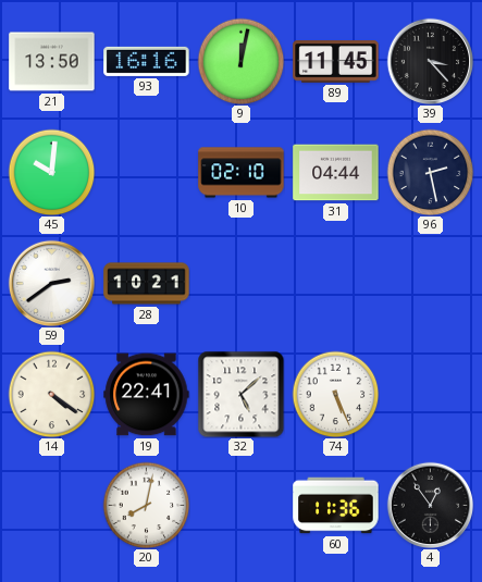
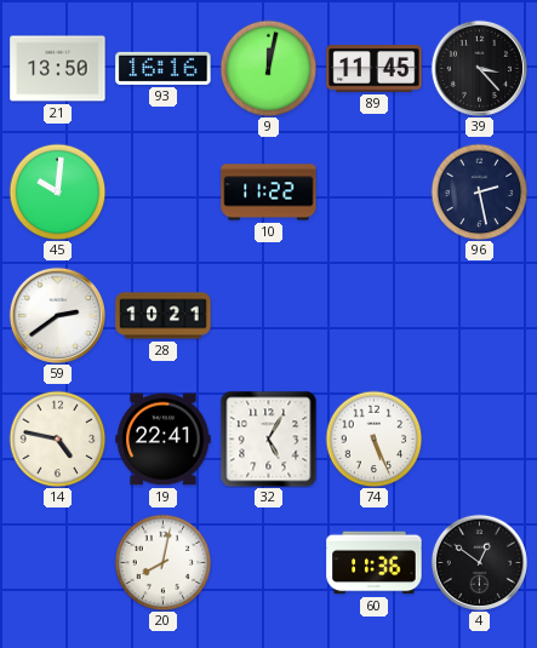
10: 02:10 -> 11:22 (269, 193)
31: 04:44 -> none (336, 173)
14: 4:21 -> 4:47 (57, 438)
32: 5:08 -> 5:05 (268, 438)
4: 12:54 -> 12:51 (479, 562)
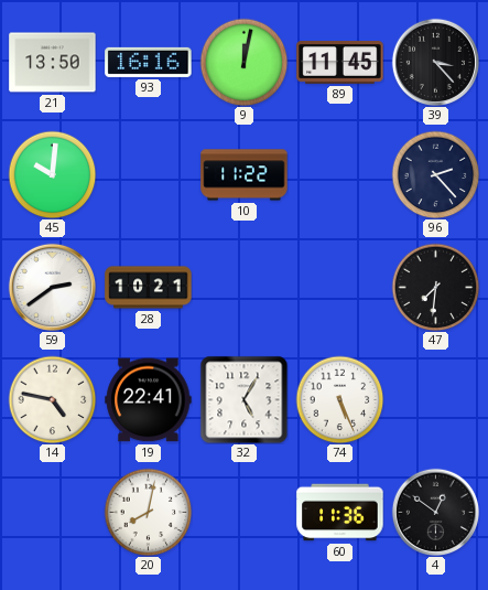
96: 2:28 -> 2:23 (435, 174)
47: none -> 7:31 (435, 287)
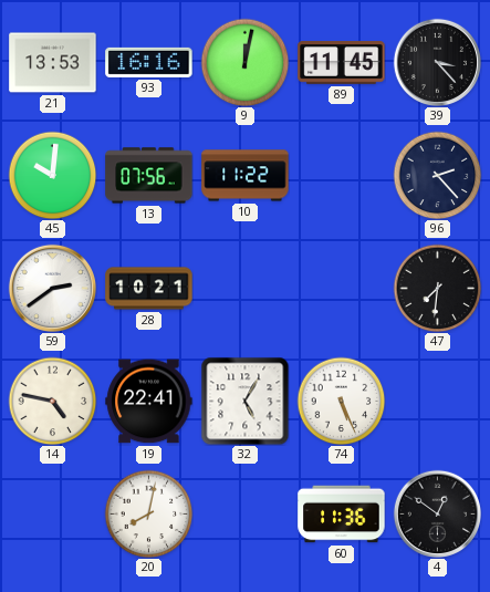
21: 13:50 -> 13:53 (53, 63)
13: none -> 07:56 (149, 176)
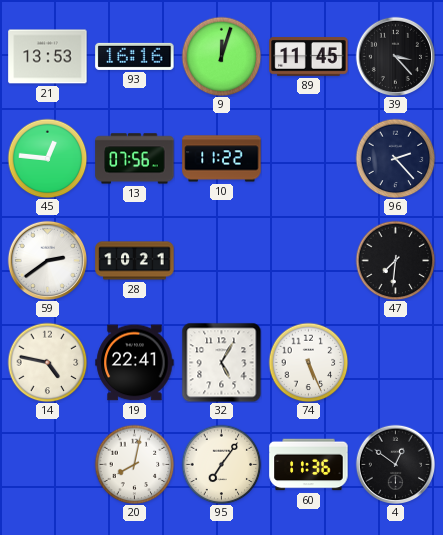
9: 12:02 -> 12:03 (221, 56)
45: 10:01 -> 12:46 (47, 158)
95: none -> 7:06 (221, 464)
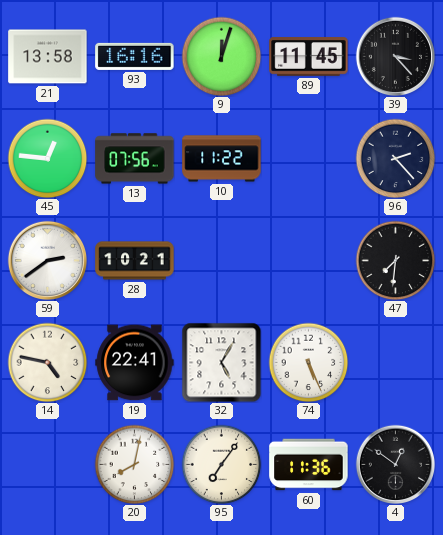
21: 13:53 -> 13:58 (48, 57)
